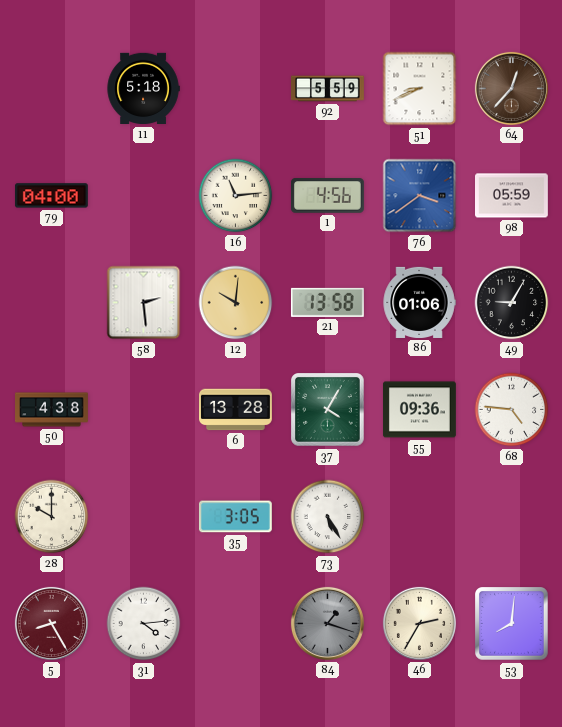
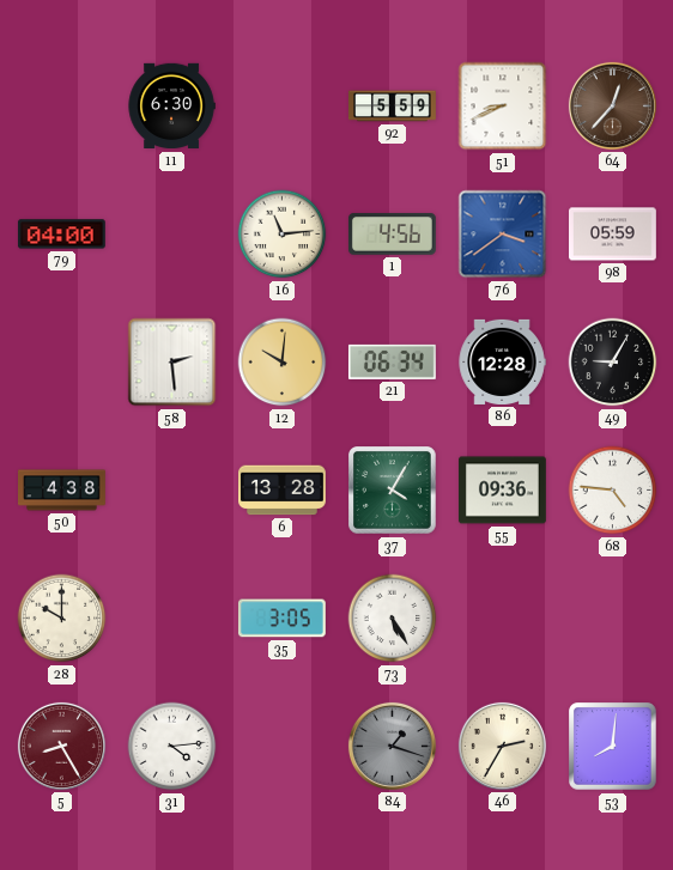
11: 5:18 -> 6:30 (171, 107)
21: 13:58 -> 06:34 (392, 361)
86: 01:06 -> 12:28 (502, 361)
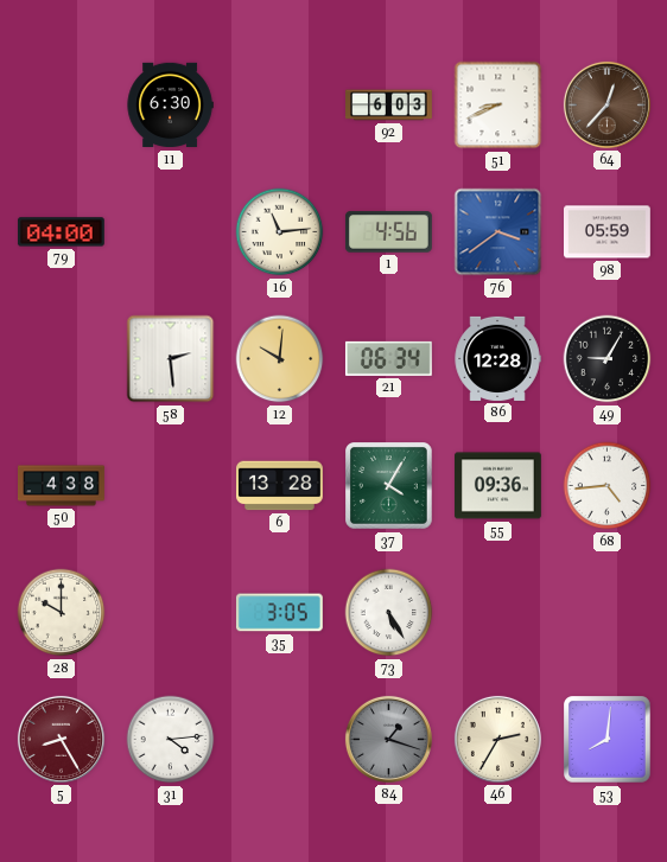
92: 5:59 -> 6:03 (389, 106)
68: 4:46 -> 4:44 (608, 486)
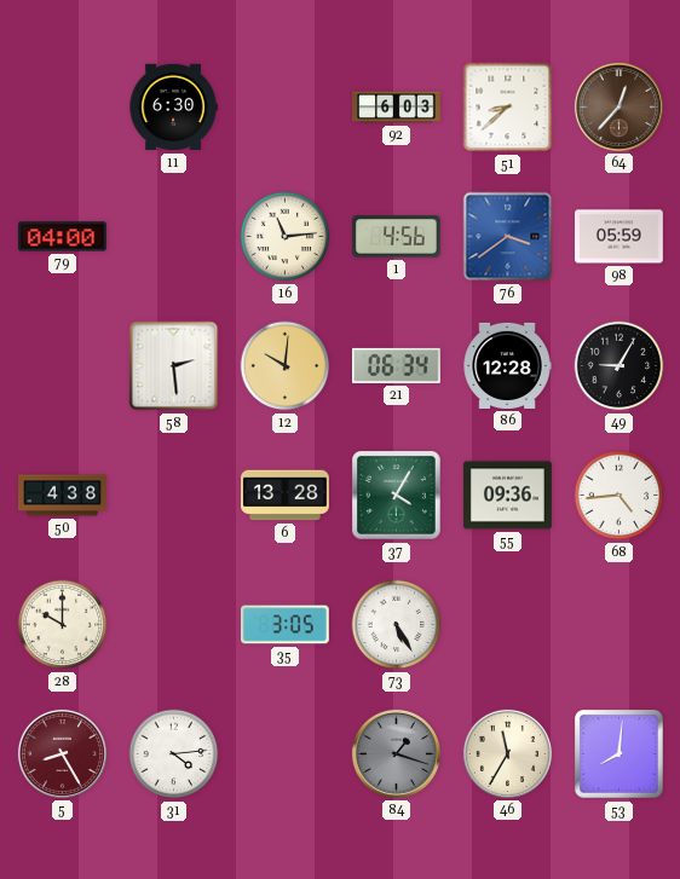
51: 8:41 -> 8:38 (508, 108)
46: 2:35 -> 11:35 (507, 753)
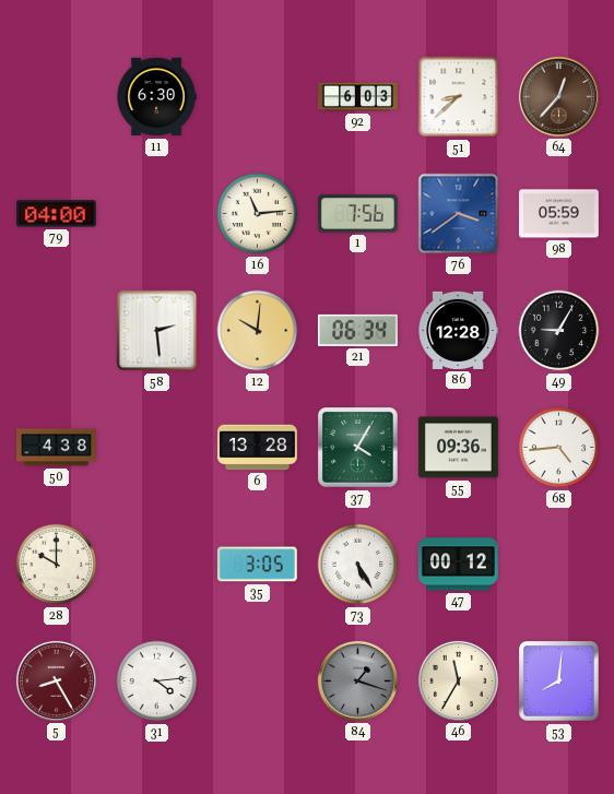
1: 4:56 -> 7:56 (357, 214)
47: none -> 00:12 (458, 565)
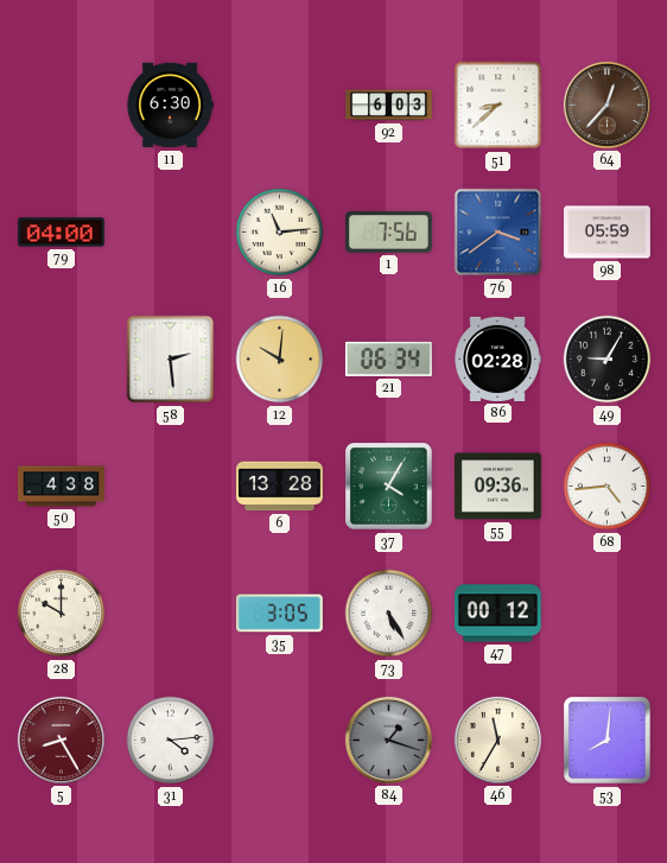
86: 12:28 -> 02:28 (497, 358)
